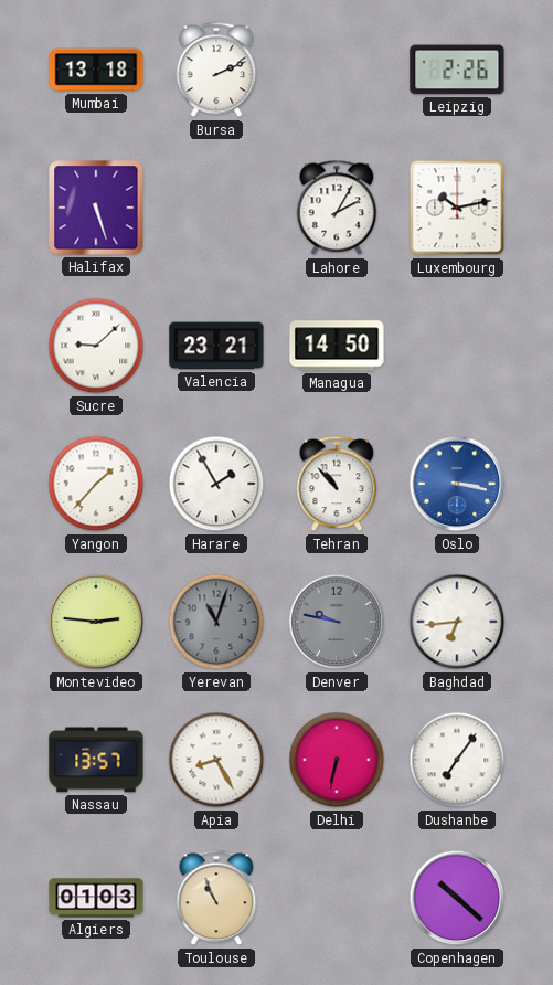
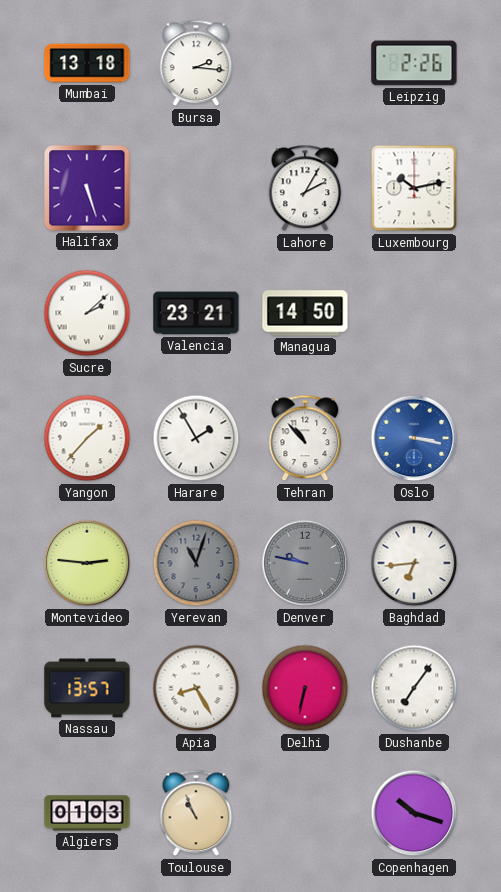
Bursa: 2:11 -> 2:16 (196, 63)
Sucre: 9:08 -> 2:08 (87, 313)
Copenhagen: 10:22 -> 10:18 (414, 813)
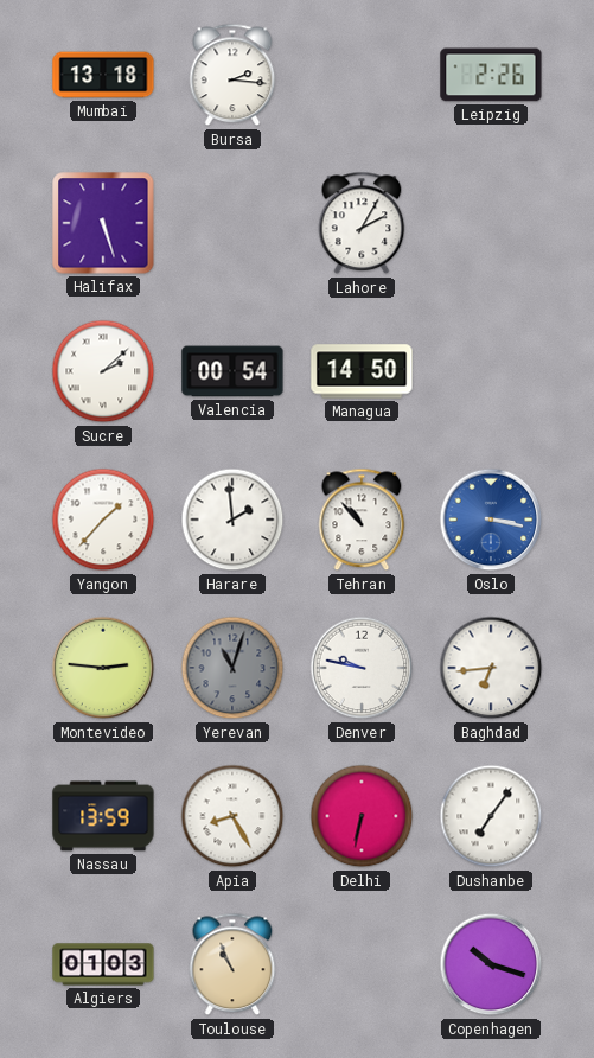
Luxembourg: 10:13 -> none (414, 188)
Valencia: 23:21 -> 00:54 (232, 371)
Harare: 1:55 -> 1:59 (232, 520)
Denver dial: grey -> white (362, 668)
Nassau: 13:57 -> 13:59 (103, 816)
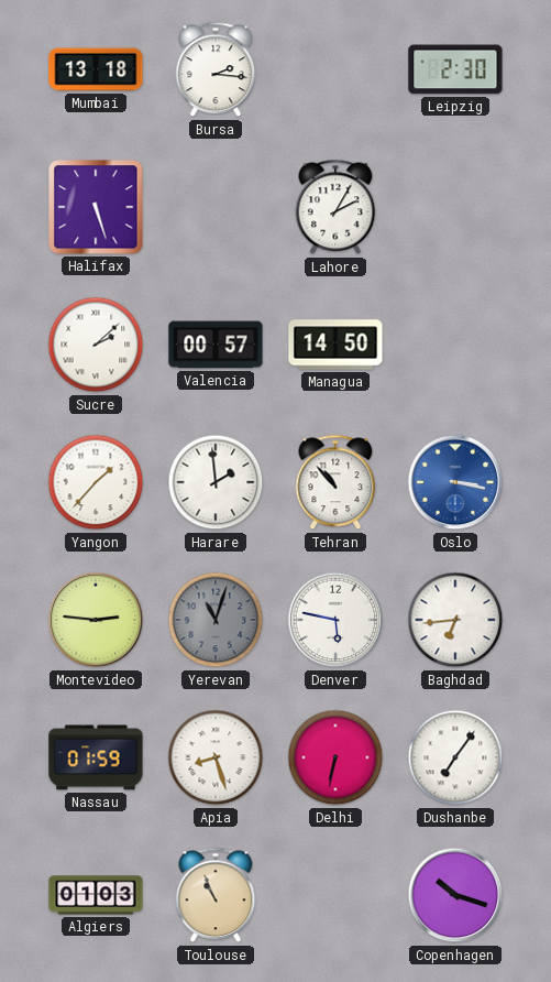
Leipzig: 2:26 -> 2:30 (455, 69)
Valencia: 00:54 -> 00:57 (216, 345)
Denver: 9:47 -> 5:47 (335, 620)
Nassau: 13:59 -> 01:59 (96, 757)
Apia: 8:25 -> 8:27 (216, 757)
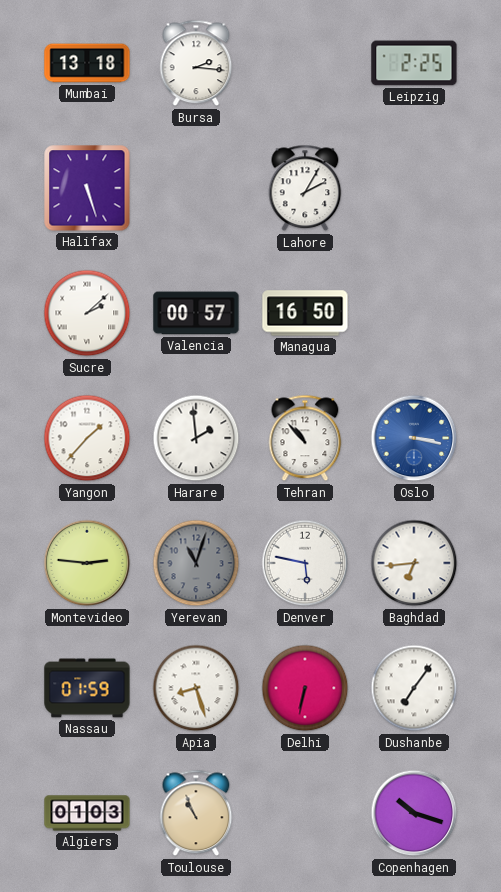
Leipzig: 2:30 -> 2:25 (414, 63)
Managua: 14:50 -> 16:50 (305, 313)
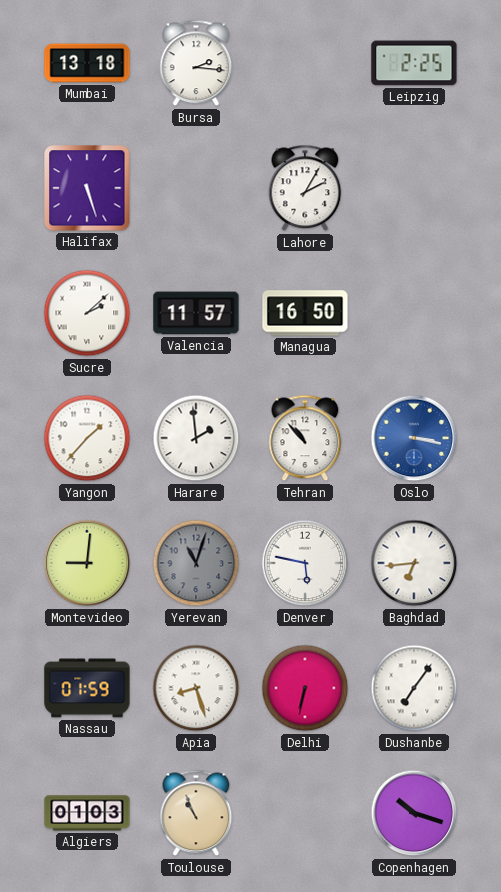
Valencia: 00:57 -> 11:57 (196, 313)
Montevideo: 2:46 -> 9:01 (87, 563)
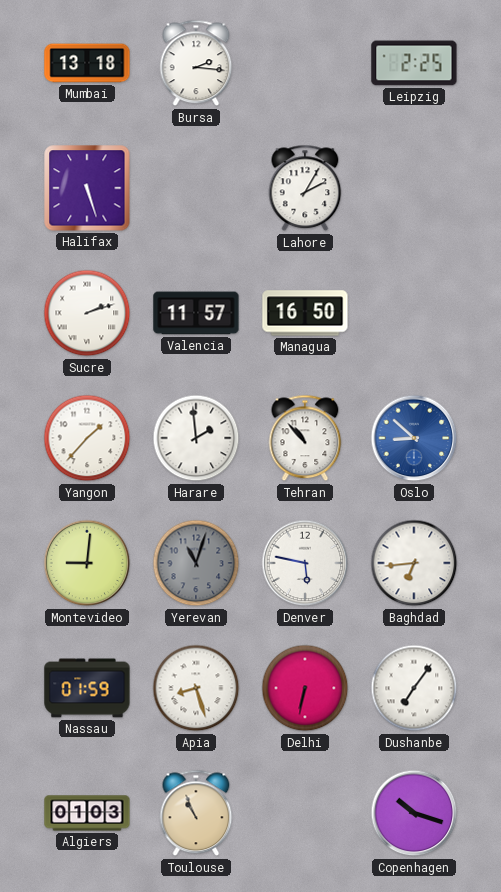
Sucre: 2:08 -> 2:12 (87, 313)
Oslo: 3:17 -> 8:52 (414, 438)
